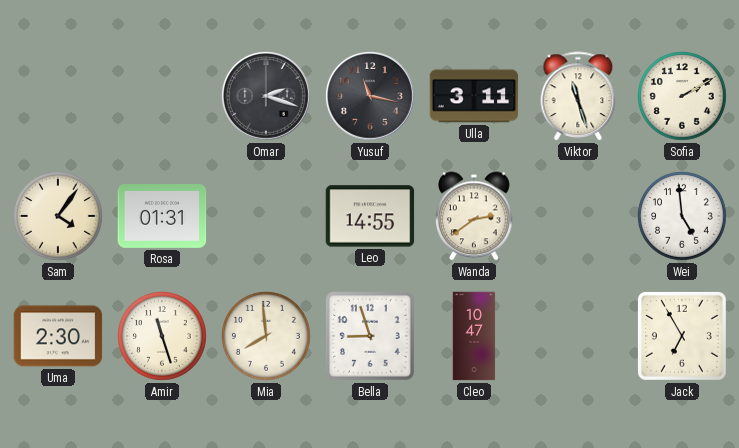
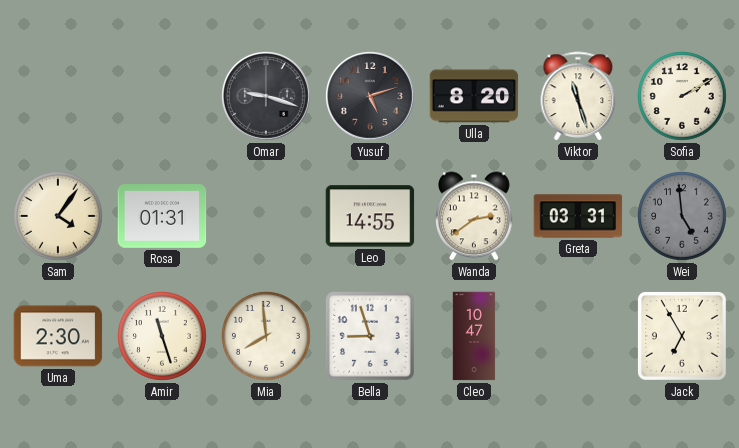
Omar: 2:18 -> 9:18 (267, 97)
Yusuf: 11:17 -> 5:12 (371, 97)
Ulla: 3:11 -> 8:20 (474, 96)
Greta: none -> 03:31 (578, 216)
Wei dial: white -> grey (683, 217)
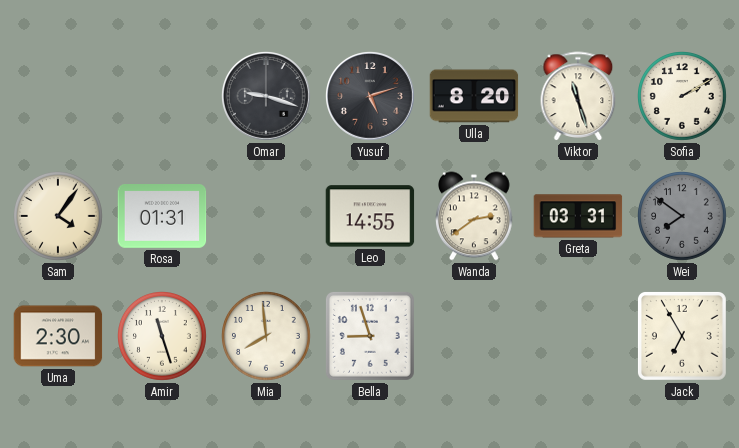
Wei: 4:59 -> 7:51 (683, 217)
Cleo: 10:47 -> none (474, 336)
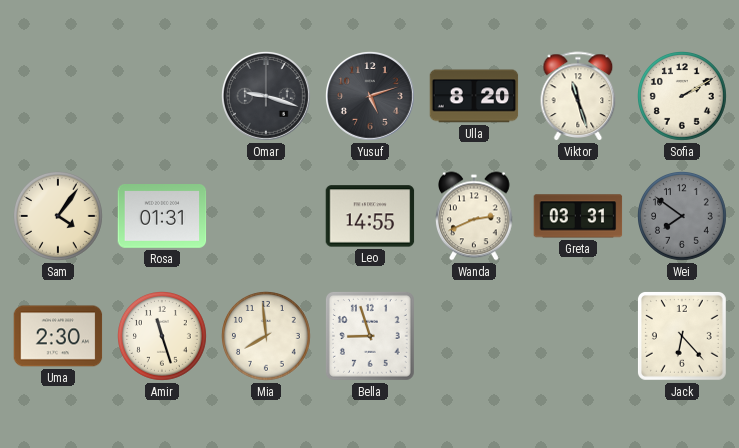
Wanda: 2:39 -> 2:41 (475, 216)
Jack: 6:55 -> 6:23 (682, 336)
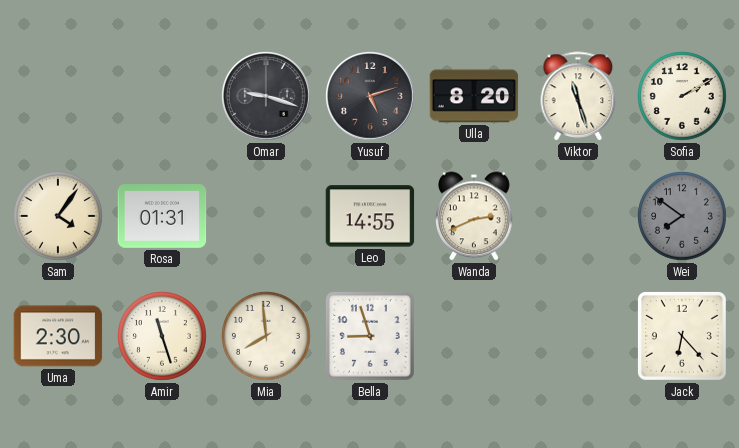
Greta: 03:31 -> none (578, 216)
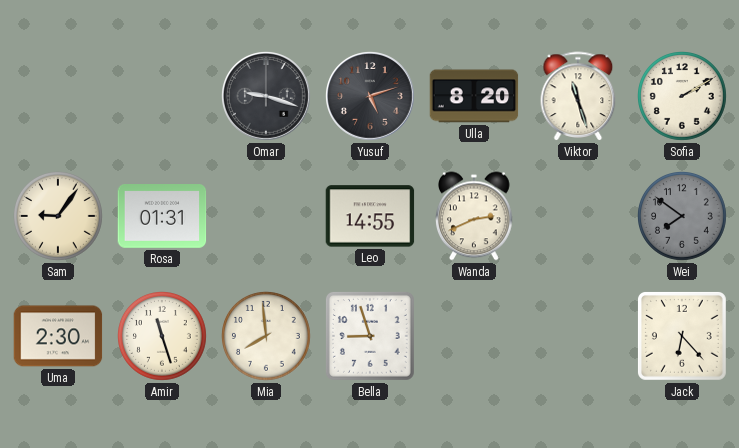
Sam: 4:06 -> 9:06 (59, 217)
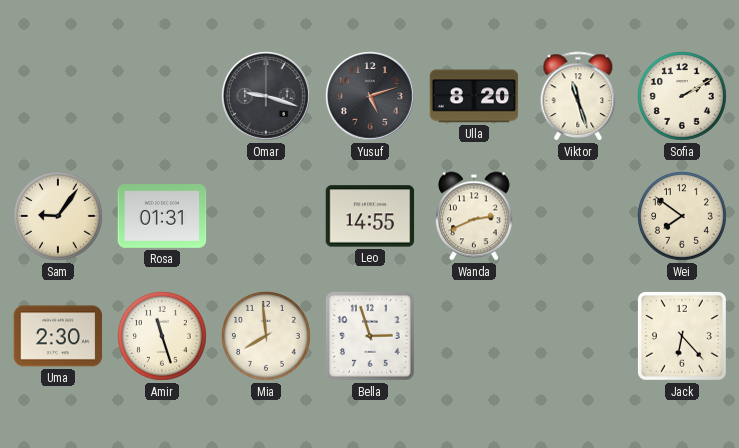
Wei dial: grey -> cream (683, 217)
Bella: 8:57 -> 2:57 (370, 336)
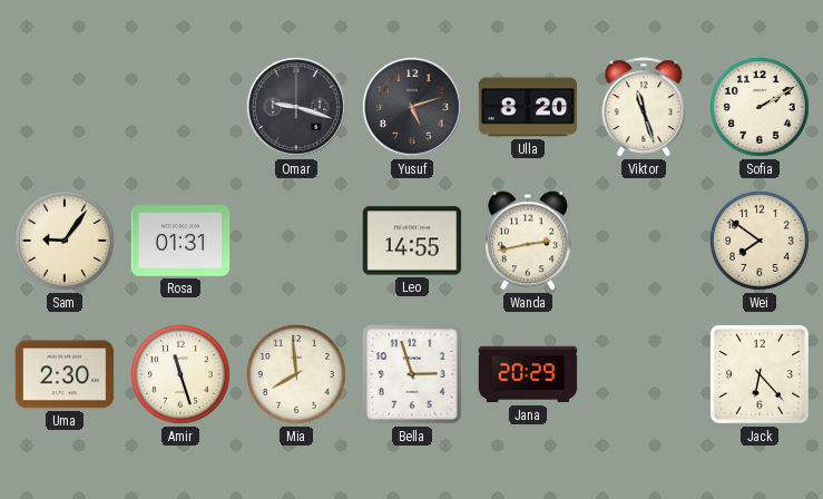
Wanda: 2:41 -> 2:43 (529, 241)
Jana: none -> 20:29 (528, 374)
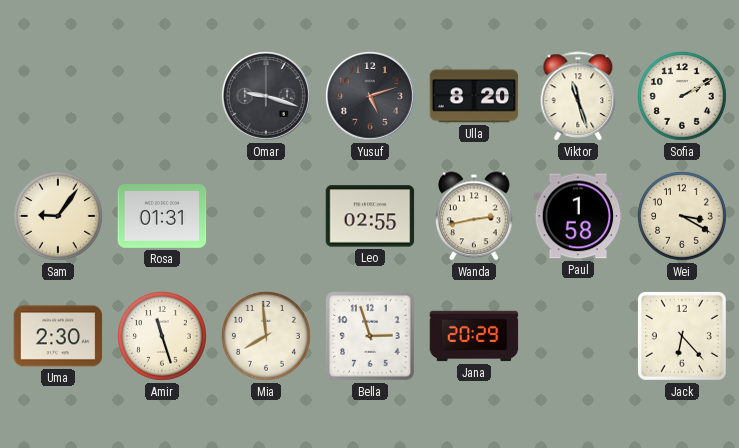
Leo: 14:55 -> 02:55 (370, 216)
Paul: none -> 1:58 (578, 216)
Wei: 7:51 -> 3:20 (683, 217)
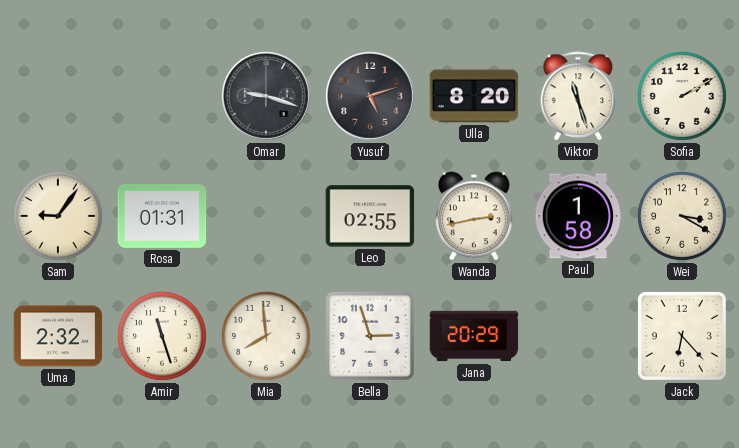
Uma: 2:30 -> 2:32 (58, 336)
